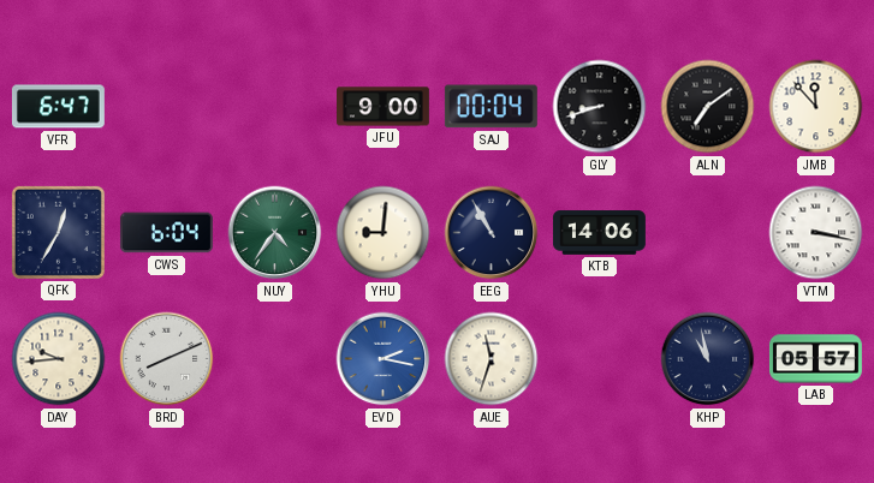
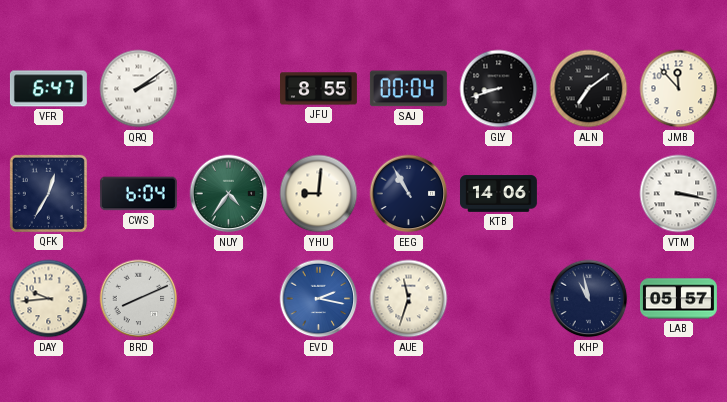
QRQ: none -> 2:09 (139, 89)
JFU: 9:00 -> 8:55 (319, 89)
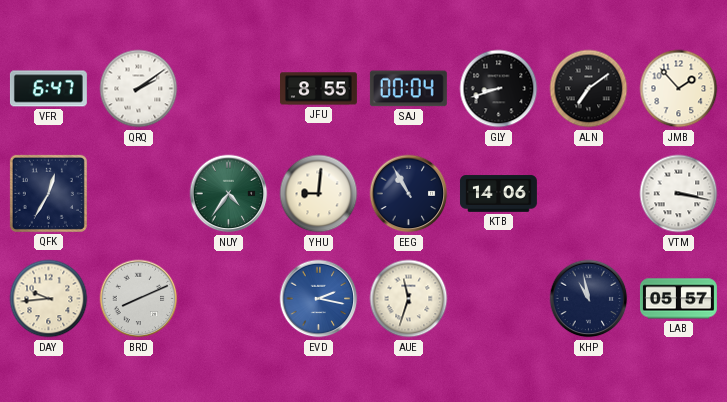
JMB: 11:53 -> 1:53 (679, 89)
CWS: 6:04 -> none (138, 194)
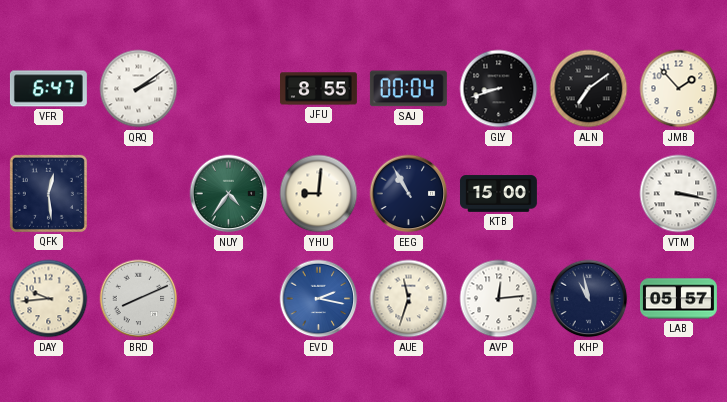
QFK: 12:35 -> 12:29 (48, 193)
KTB: 14:06 -> 15:00 (498, 194)
AVP: none -> 12:14 (499, 299)
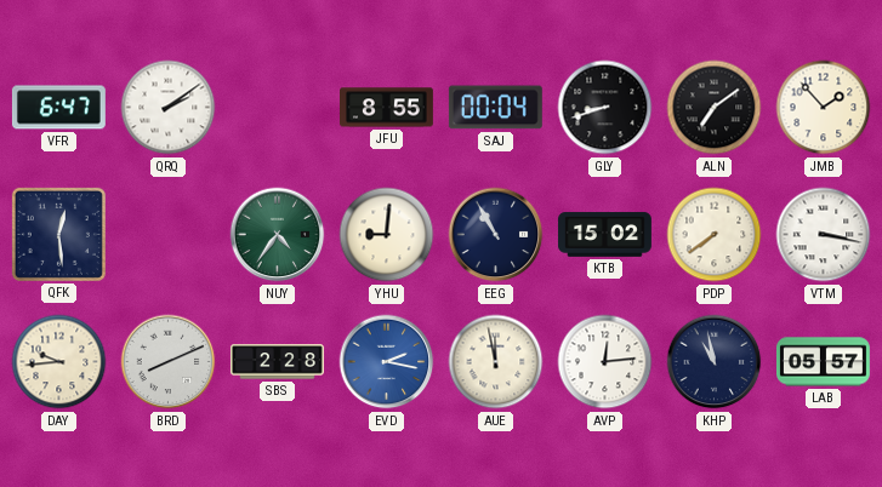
KTB: 15:00 -> 15:02 (604, 235)
PDP: none -> 7:39 (715, 235)
SBS: none -> 2:28 (277, 362)
AUE: 11:33 -> 11:58 (496, 362)
